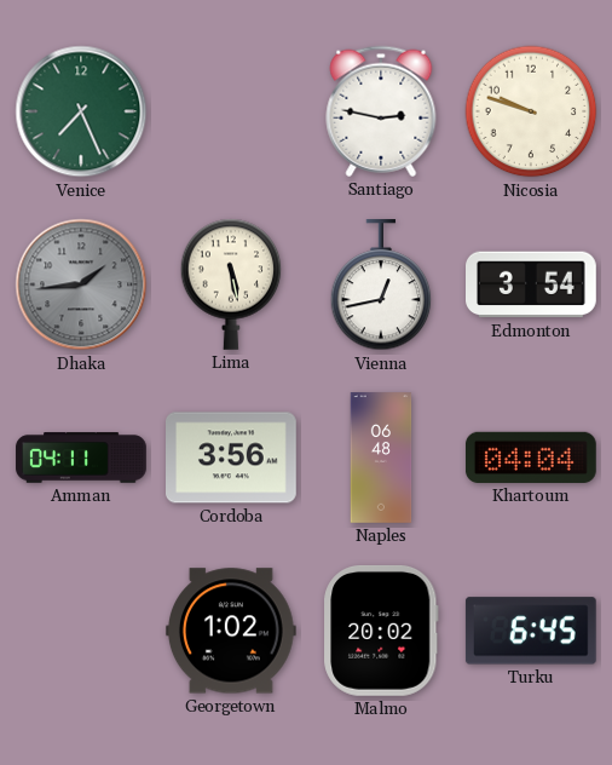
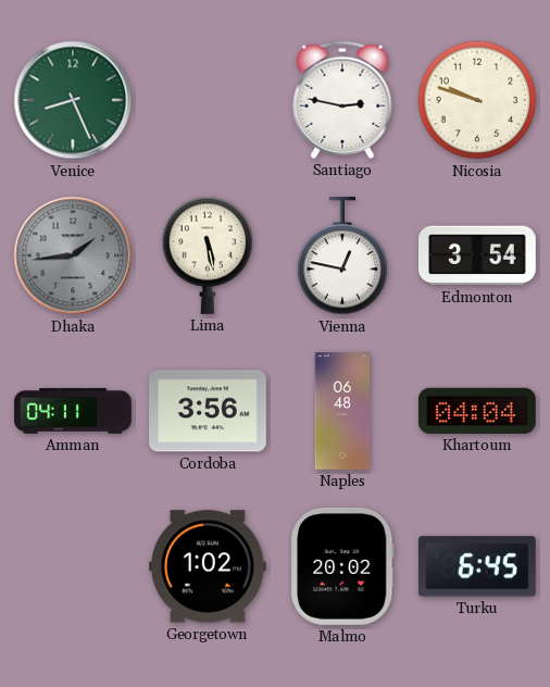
Venice: 7:26 -> 8:26 (73, 100)
Vienna: 12:43 -> 12:47 (342, 257)
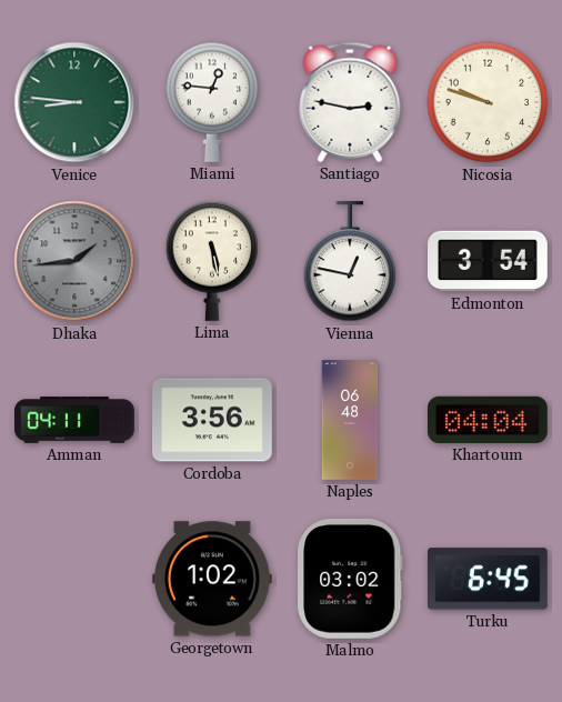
Venice: 8:26 -> 8:46 (74, 102)
Miami: none -> 12:46 (212, 102)
Malmo: 20:02 -> 03:02 (350, 579)
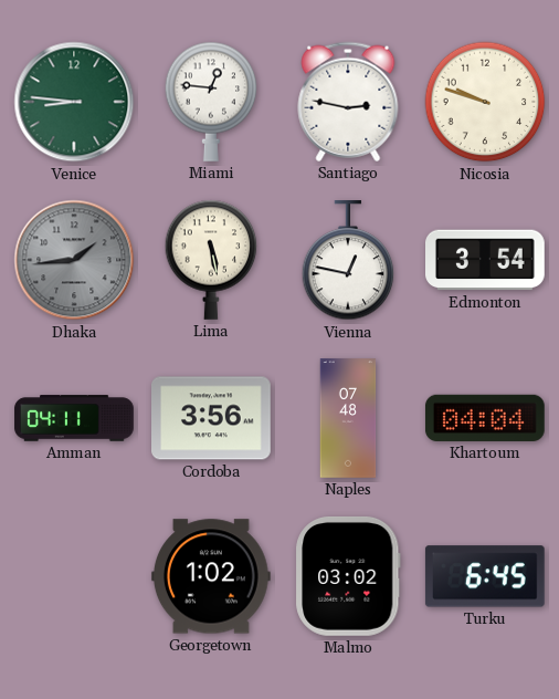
Naples: 06:48 -> 07:48 (348, 418)
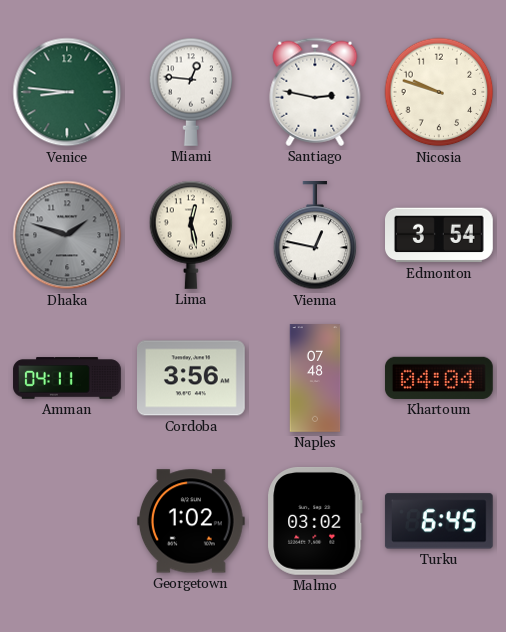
Dhaka: 1:44 -> 1:48 (67, 235)
Lima: 5:28 -> 12:28 (191, 235)
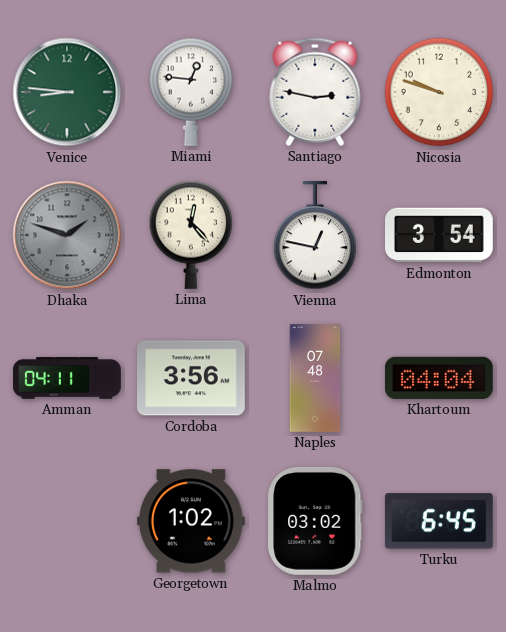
Lima: 12:28 -> 12:23 (191, 235)
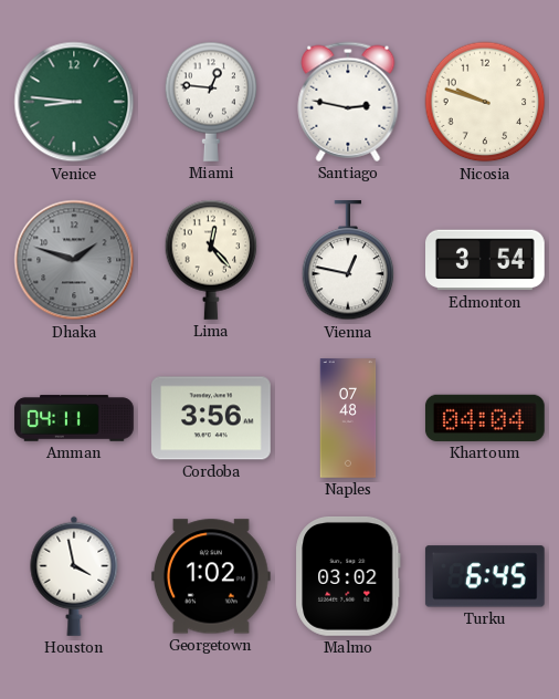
Houston: none -> 3:58 (74, 576)
